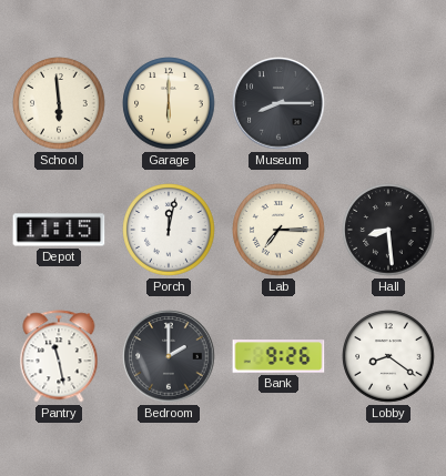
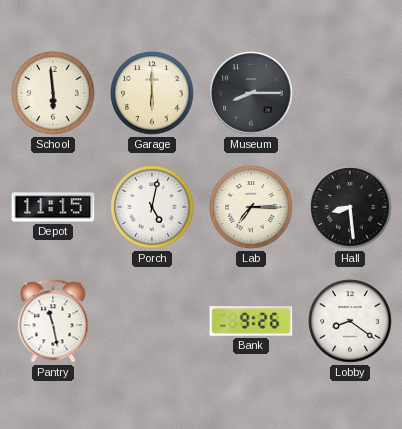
Porch: 12:02 -> 5:02 (152, 207)
Bedroom: 2:00 -> none (169, 356)
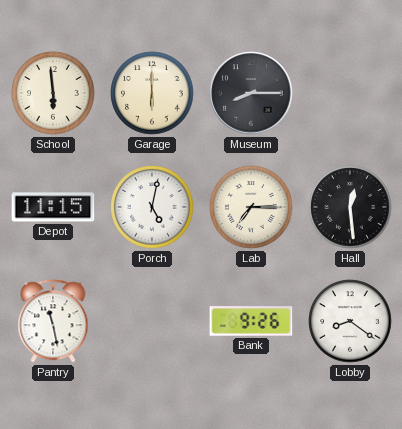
Hall: 8:29 -> 12:29 (350, 207)
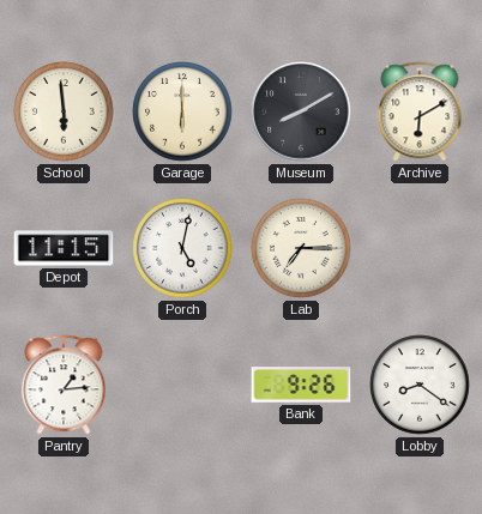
Museum: 8:15 -> 8:10 (301, 111)
Archive: none -> 6:10 (420, 111)
Hall: 12:29 -> none (350, 207)
Pantry: 11:28 -> 1:14 (64, 385)
